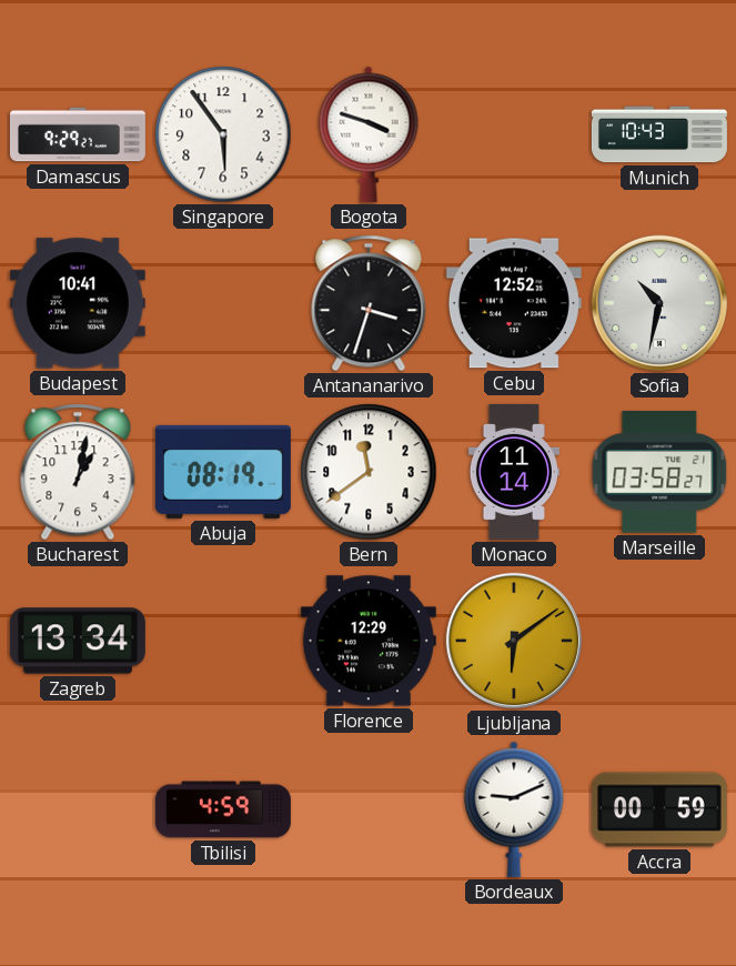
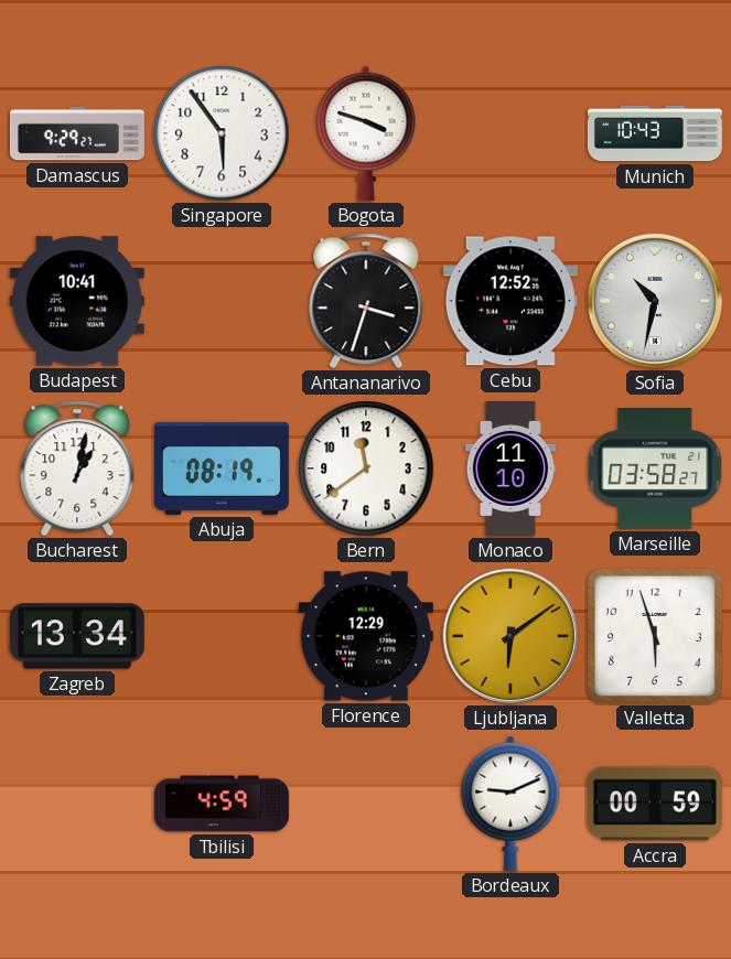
Monaco: 11:14 -> 11:10 (510, 468)
Valletta: none -> 5:57 (655, 636)
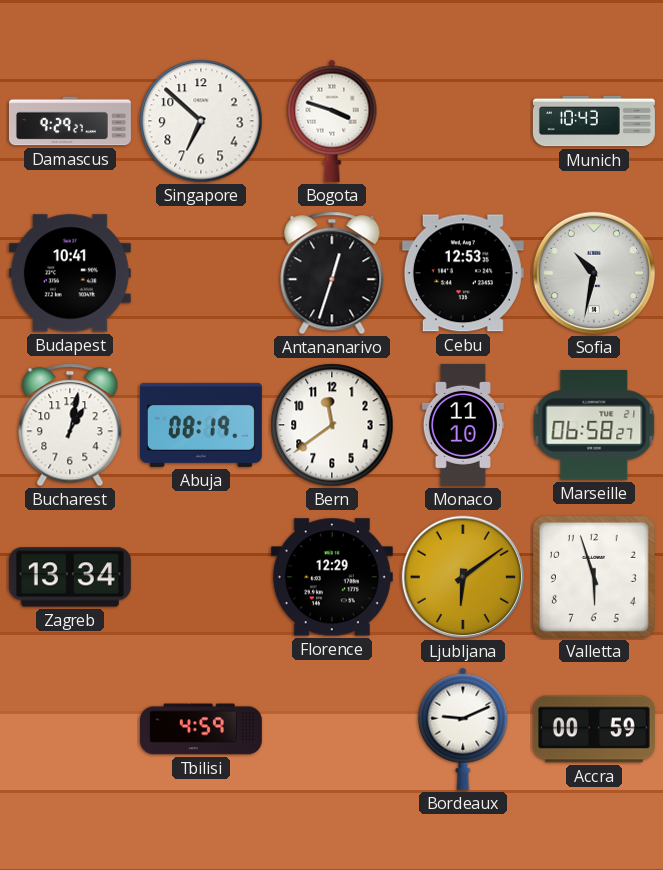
Singapore: 5:54 -> 6:52 (201, 121)
Antananarivo: 3:33 -> 12:33 (332, 273)
Cebu: 12:52 -> 12:53 (463, 273)
Marseille: 03:58 -> 06:58 (594, 425)
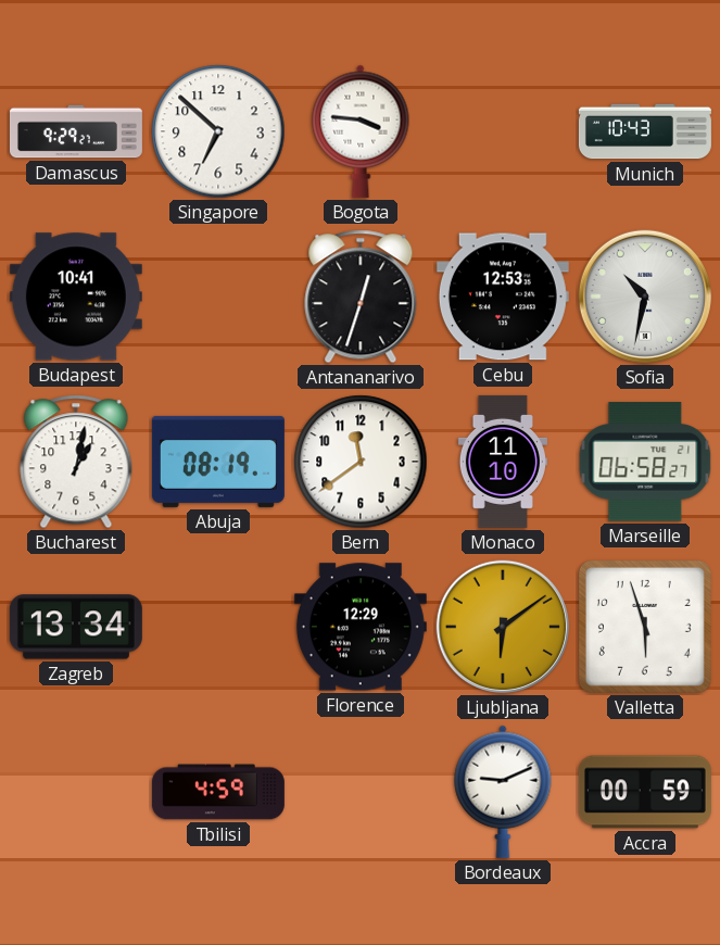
Bogota: 3:48 -> 3:46 (361, 131)
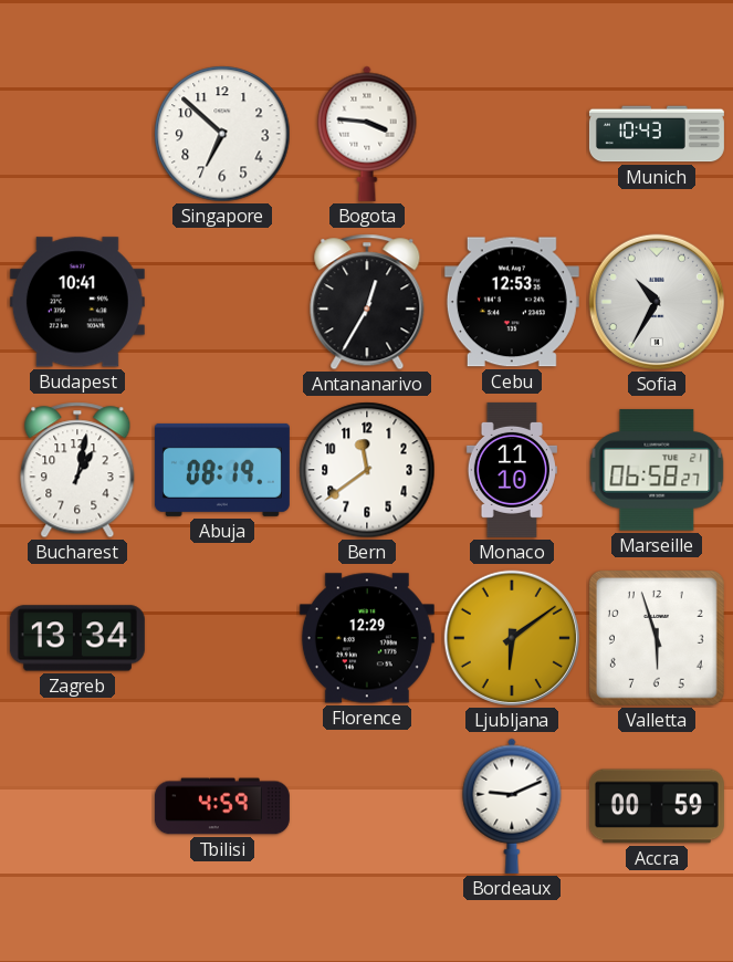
Damascus: 9:29 -> none (76, 131)
Antananarivo: 12:33 -> 12:35 (367, 302)
Sofia: 10:32 -> 10:35 (657, 302)
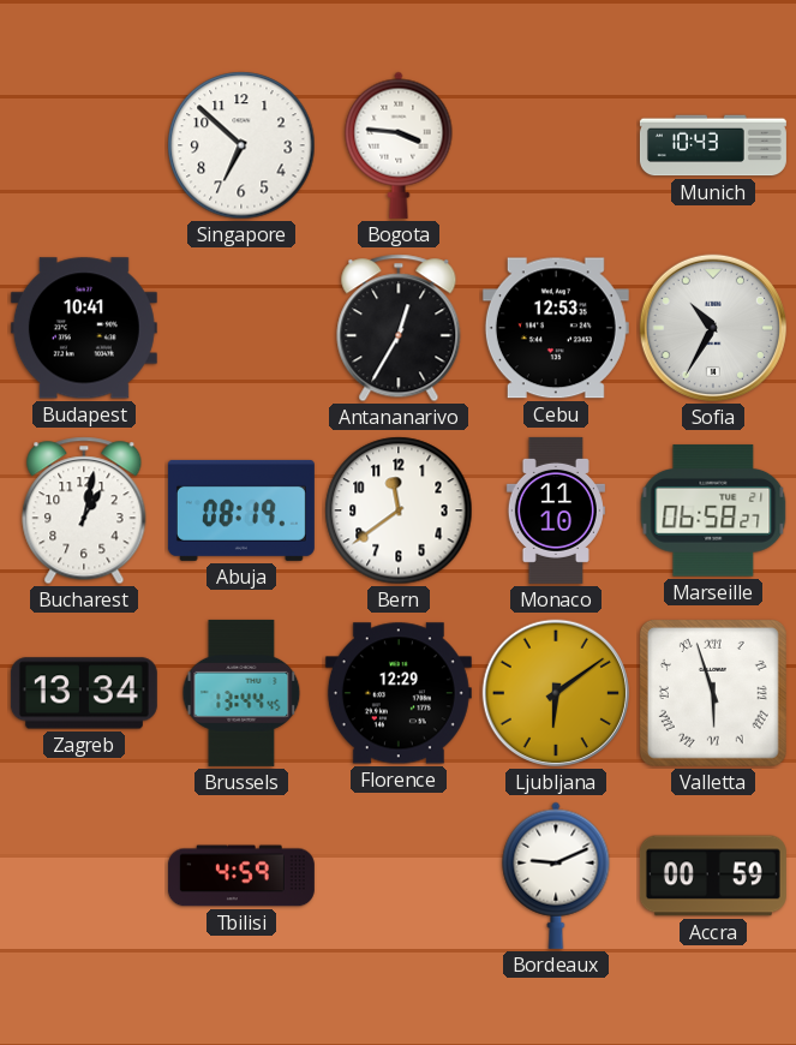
Brussels: none -> 13:44 (241, 693)
Valletta numerals: Arabic -> Roman (713, 693)
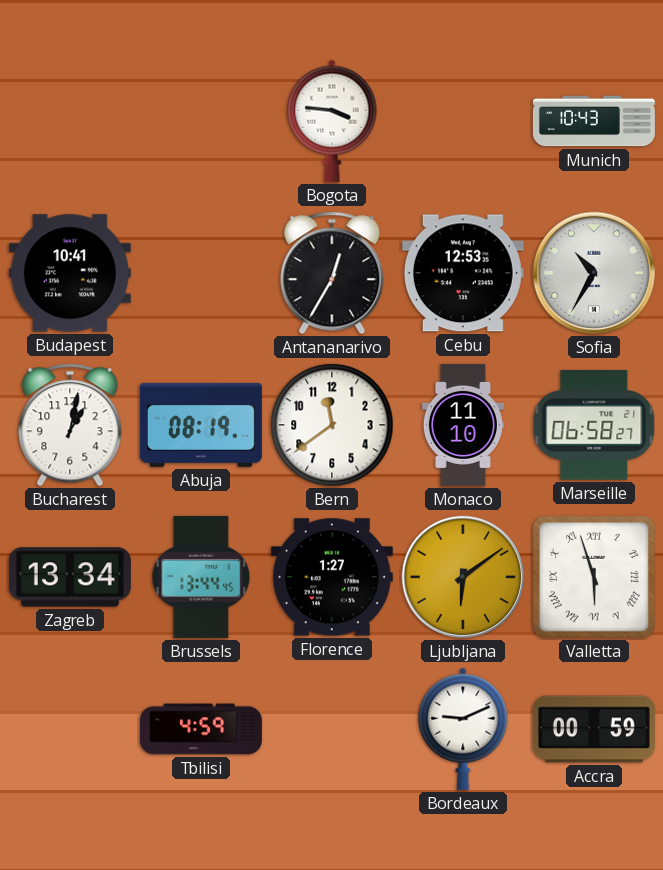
Singapore: 6:52 -> none (241, 145)
Florence: 12:29 -> 1:27 (332, 577)
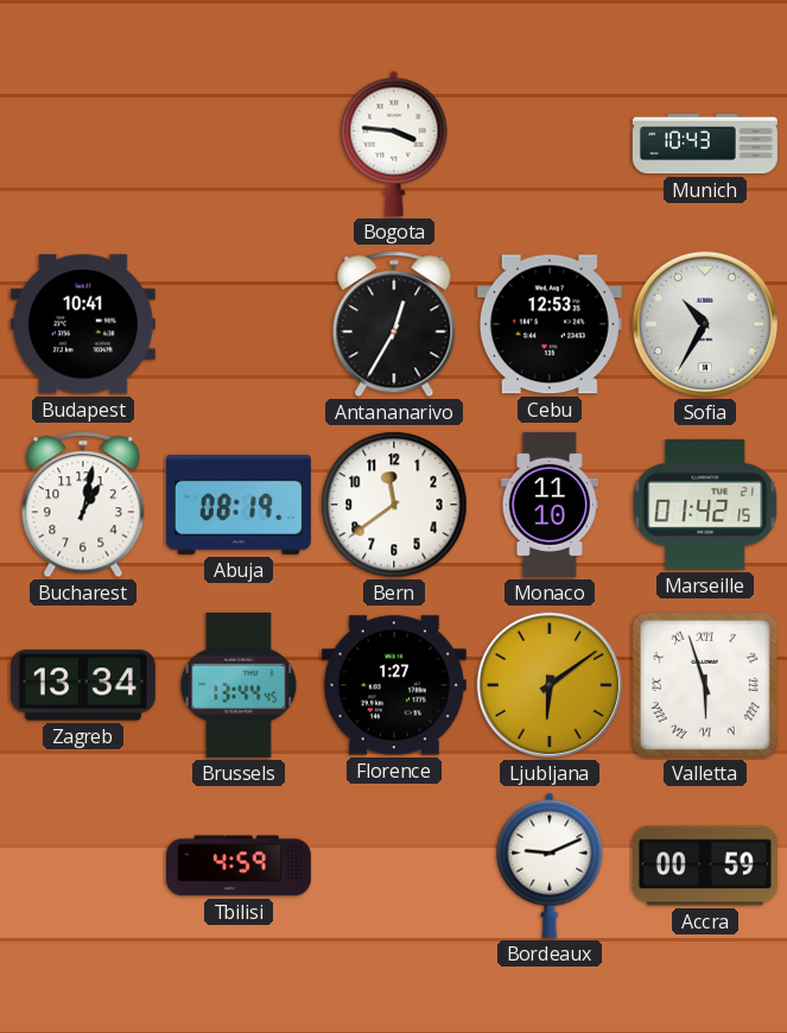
Marseille: 06:58 -> 01:42 (705, 505)
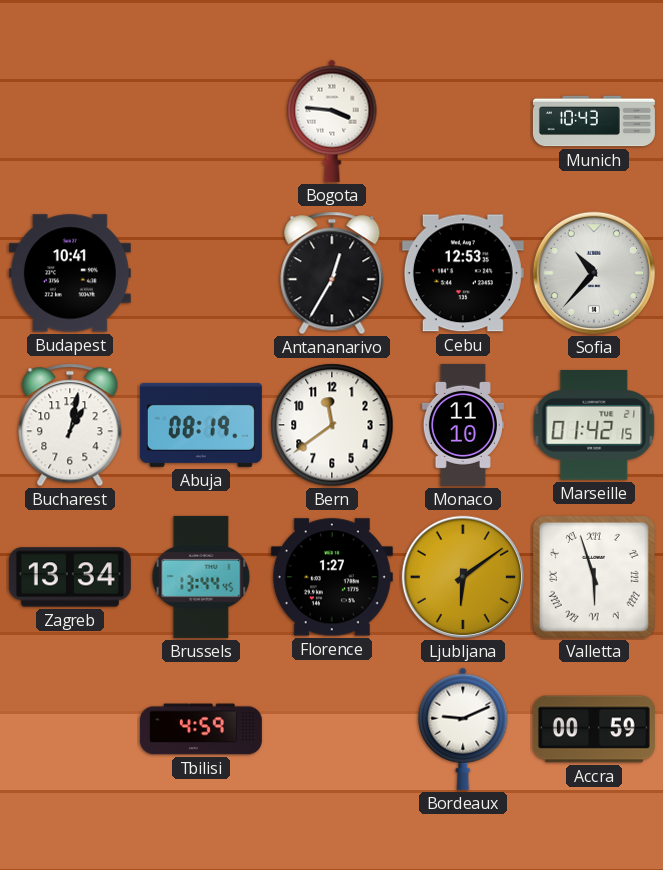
Sofia: 10:35 -> 10:37 (594, 273)
